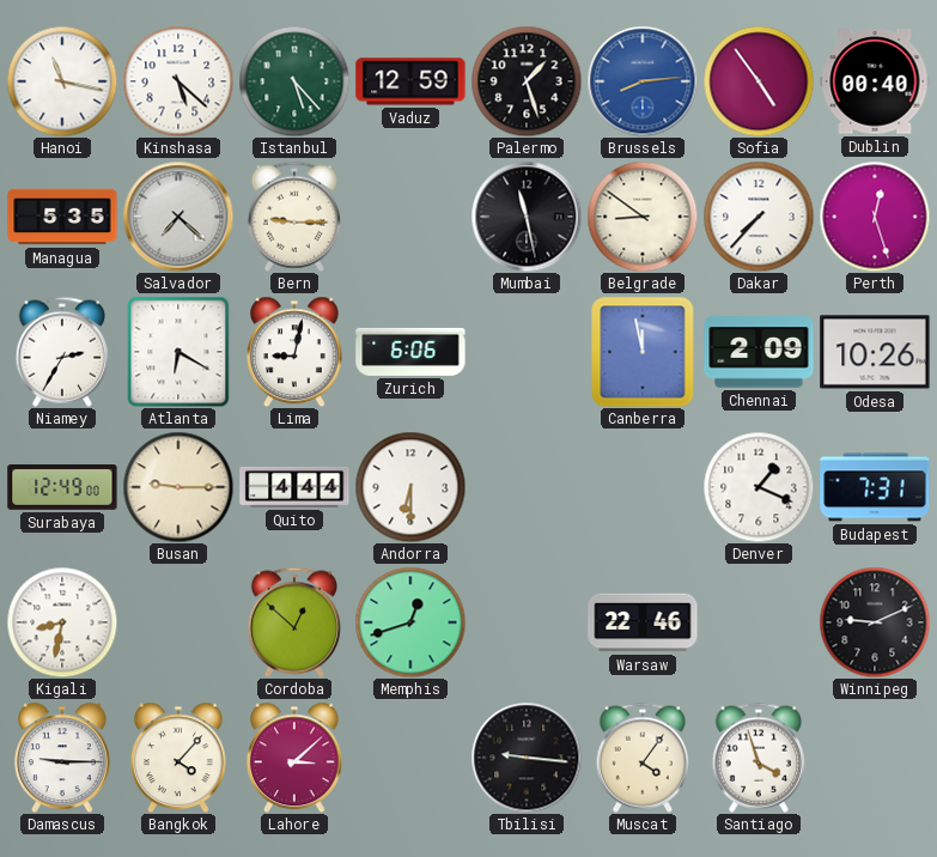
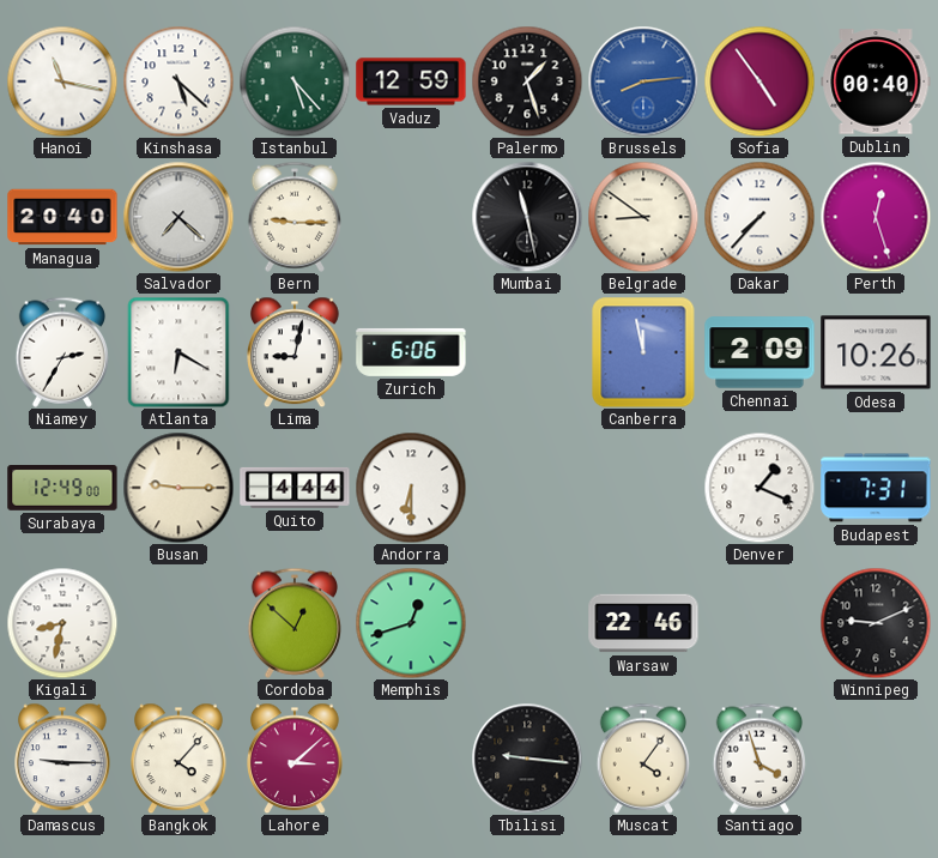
Managua: 5:35 -> 20:40 (62, 217)
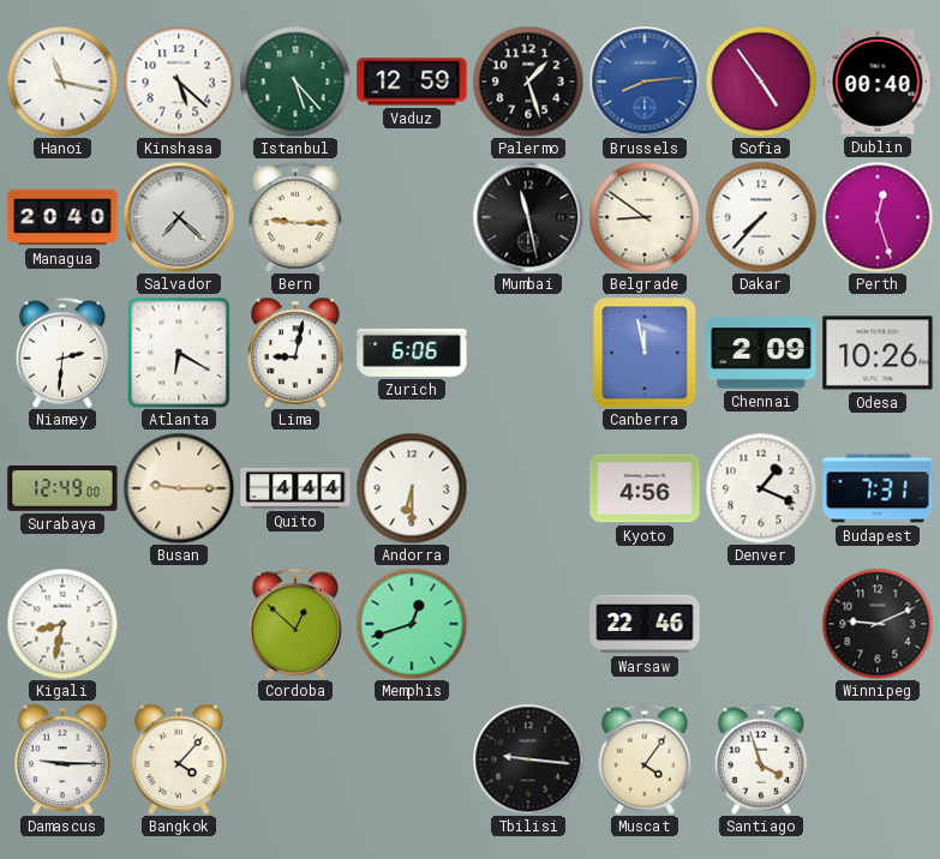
Niamey: 2:35 -> 2:31 (62, 353)
Kyoto: none -> 4:56 (645, 488)
Lahore: 3:08 -> none (296, 759)
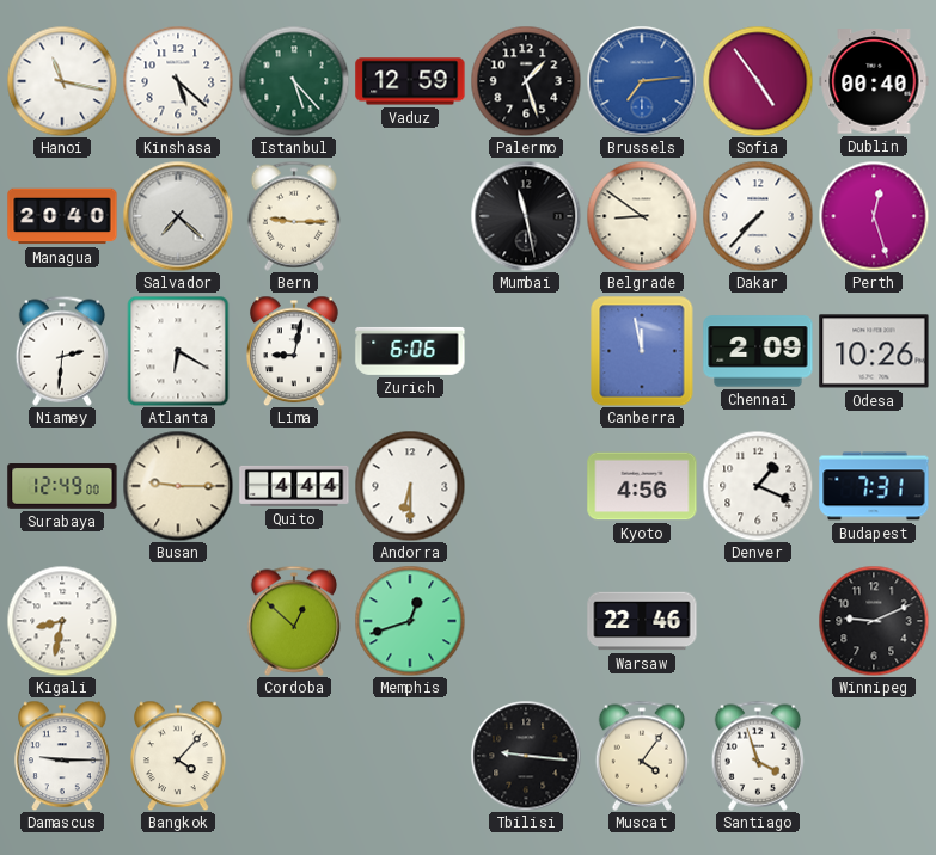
Brussels: 8:14 -> 7:14 (642, 81)
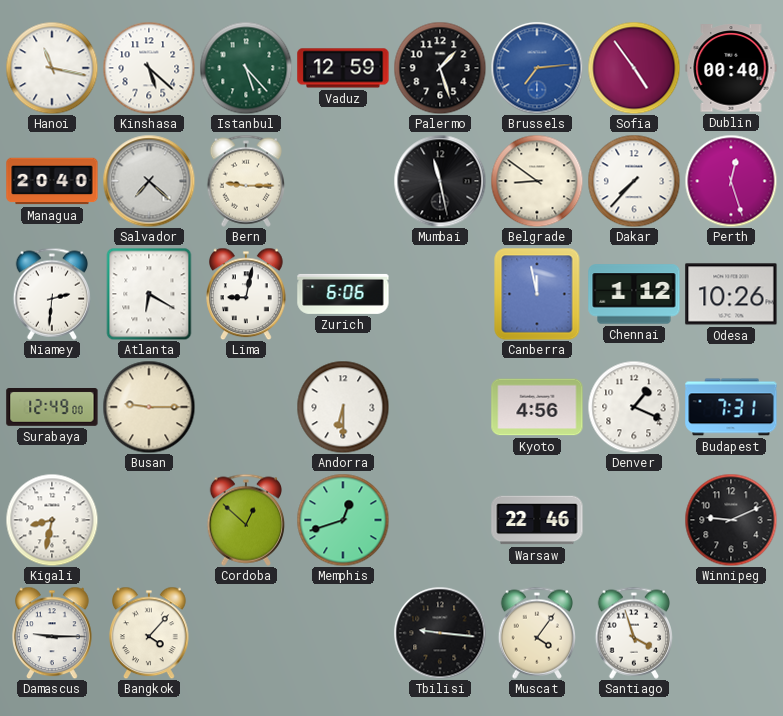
Chennai: 2:09 -> 1:12 (634, 294)
Quito: 4:44 -> none (294, 486)
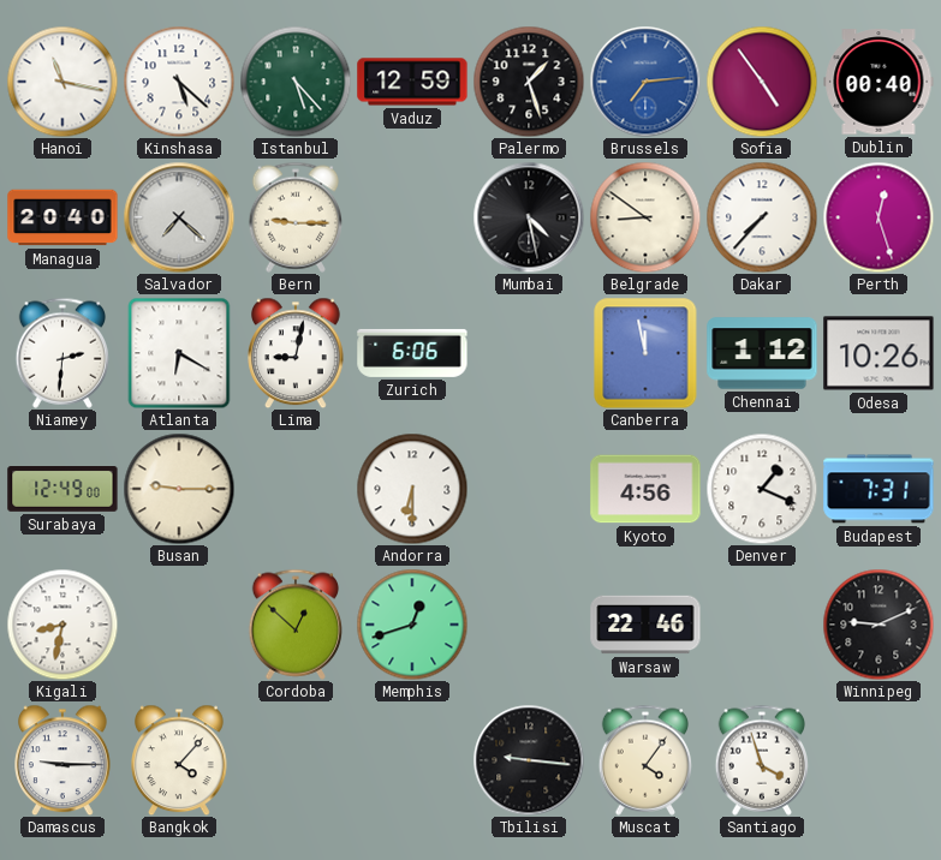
Mumbai: 11:28 -> 4:28 (529, 217)
